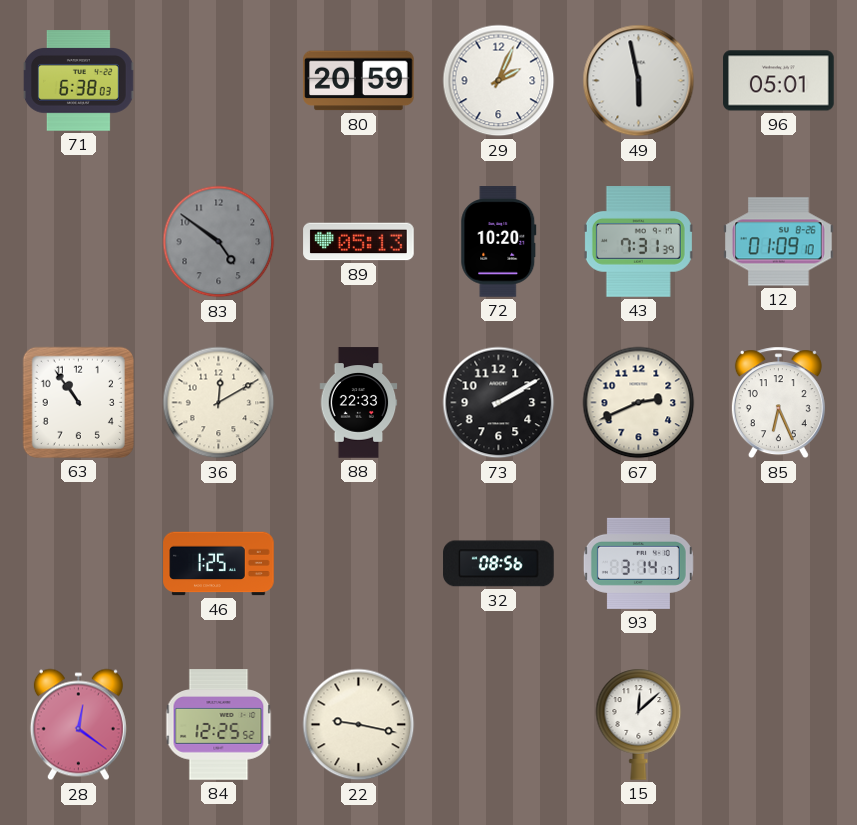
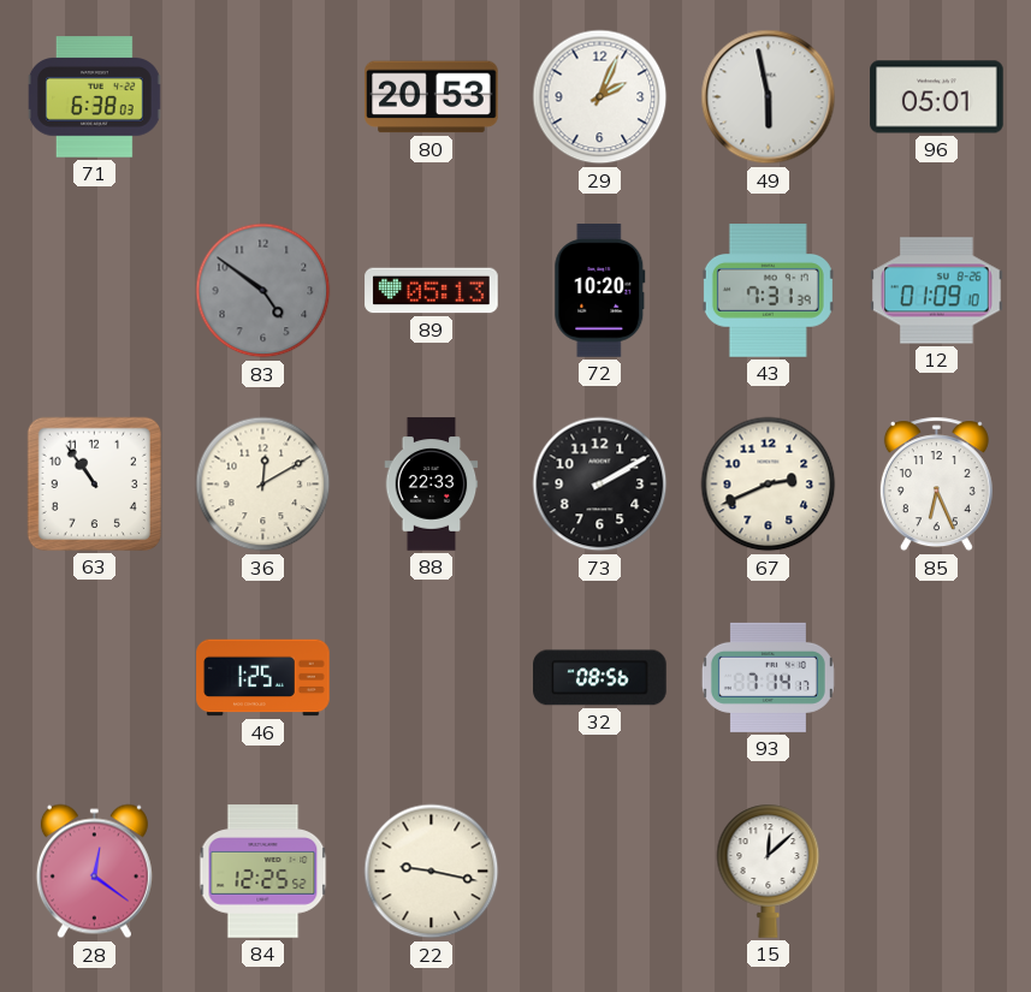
80: 20:59 -> 20:53 (432, 97)
93: 3:14 -> 7:14 (768, 677)
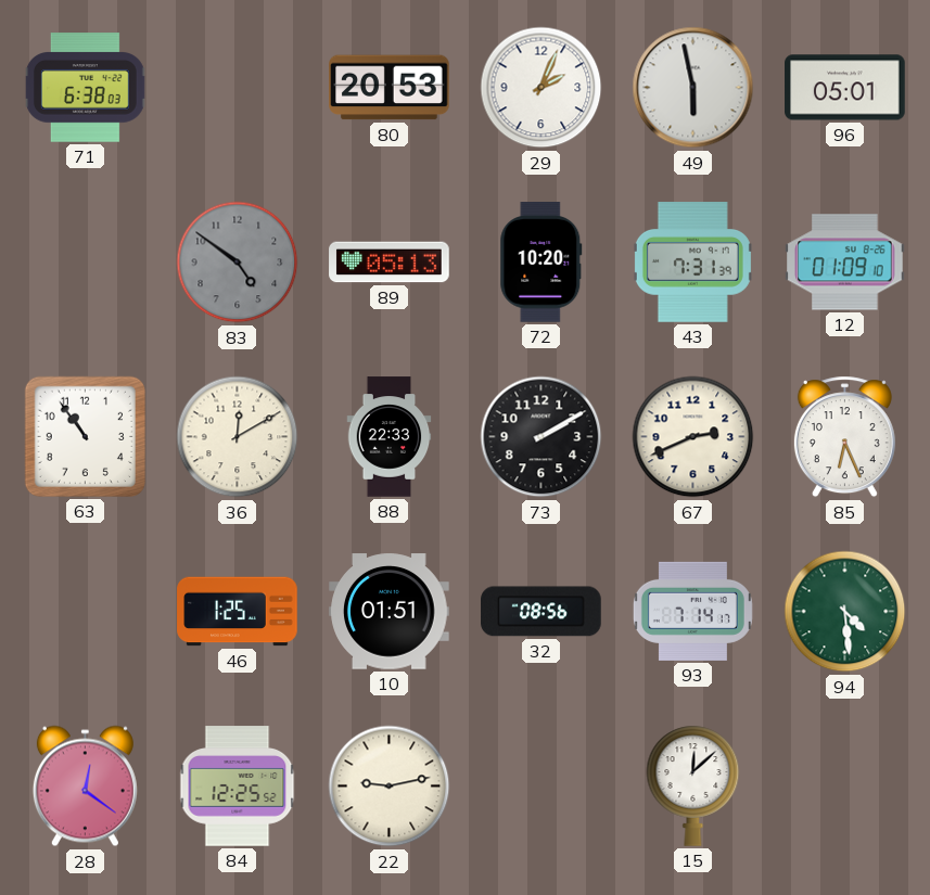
10: none -> 01:51 (390, 612)
94: none -> 4:29 (845, 612)
22: 9:17 -> 9:13 (390, 787)
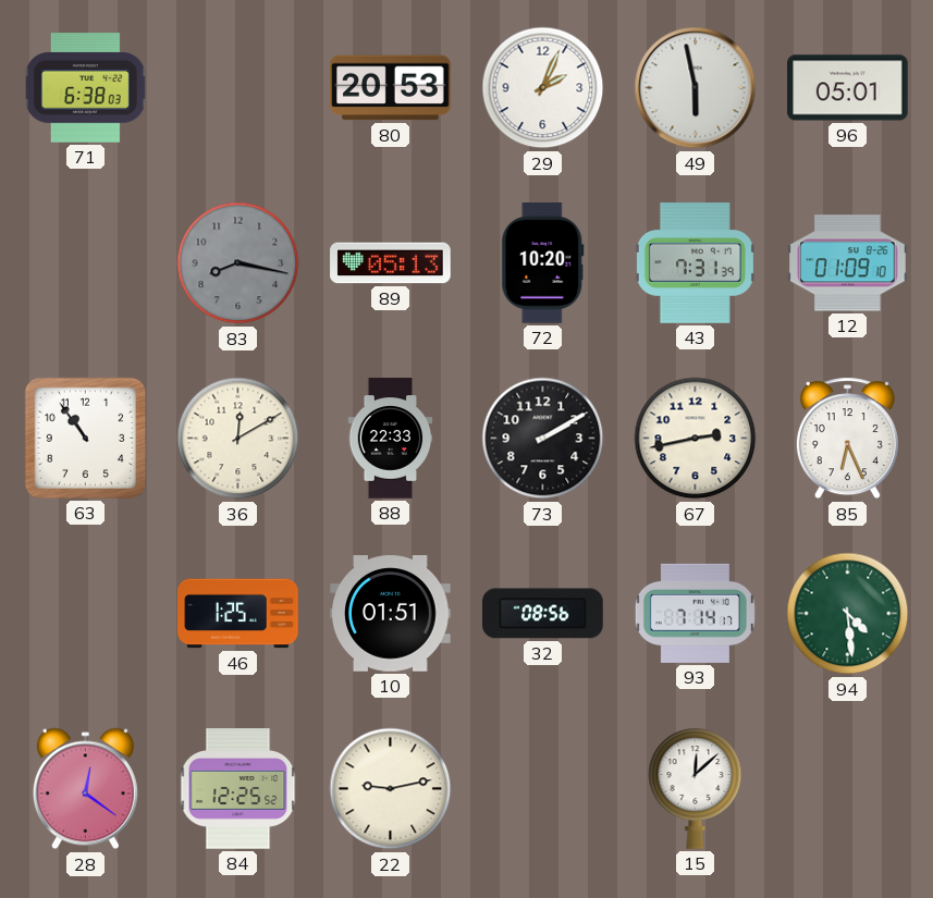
83: 4:51 -> 8:17 (238, 263)
67: 2:41 -> 2:43 (696, 439)
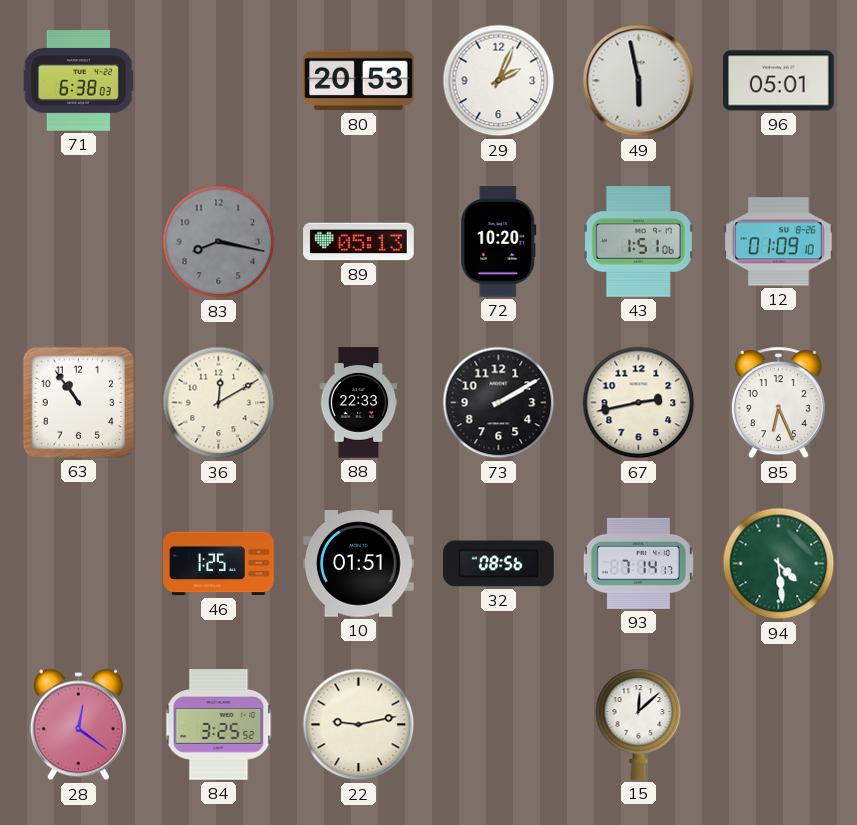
43: 7:31 -> 1:51 (638, 242)
84: 12:25 -> 3:25 (219, 725)
